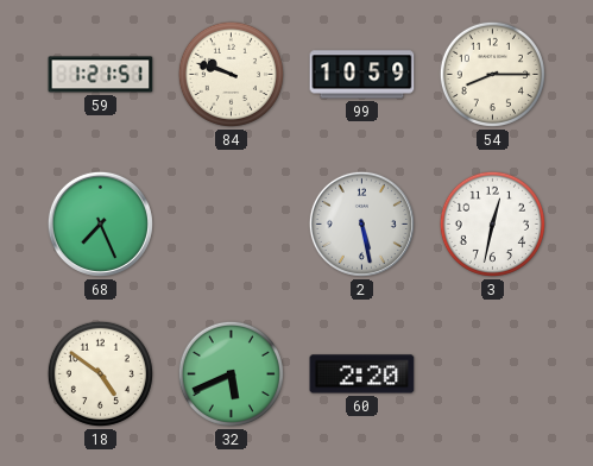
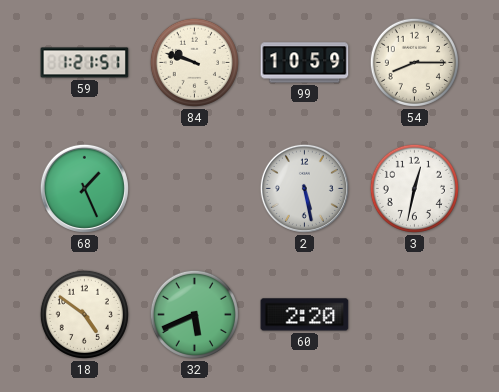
68: 7:26 -> 1:26 (84, 188)
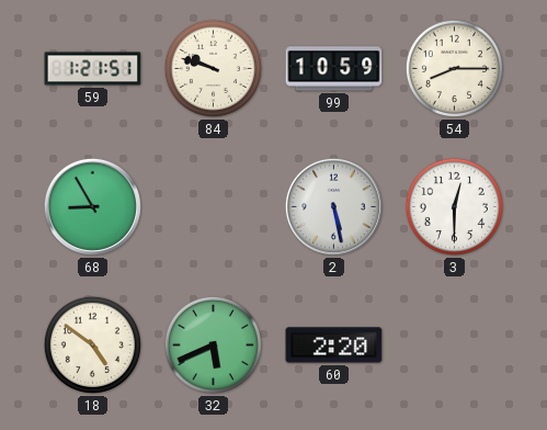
68: 1:26 -> 8:55 (92, 206)
3: 12:32 -> 12:30 (454, 206)
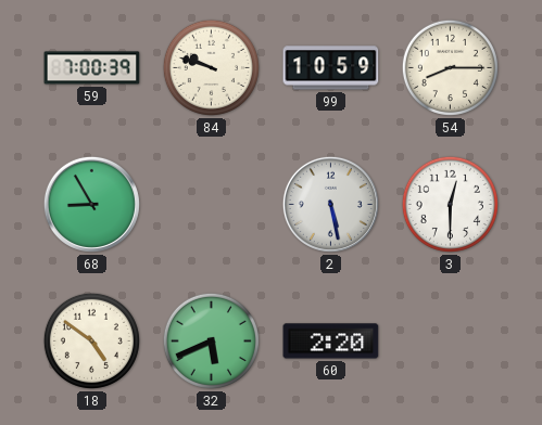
59: 1:21 -> 7:00 (92, 68)
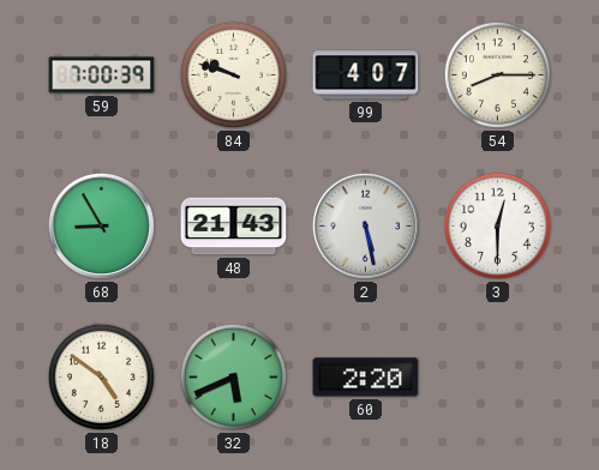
99: 10:59 -> 4:07 (366, 76)
48: none -> 21:43 (234, 227)
